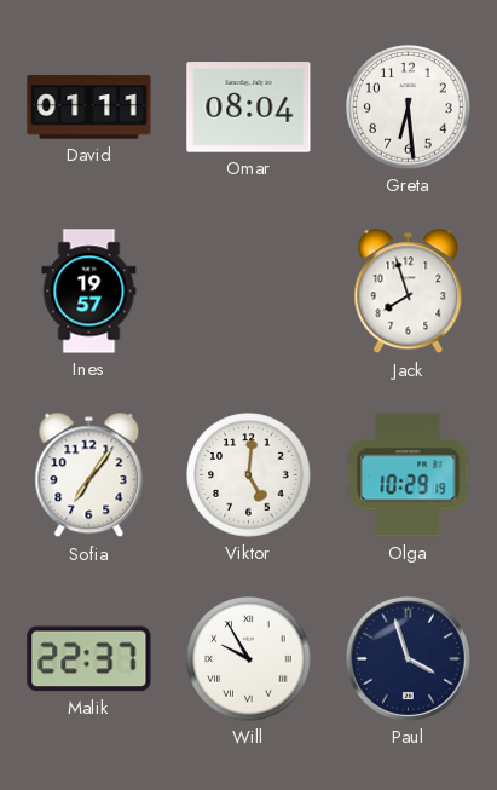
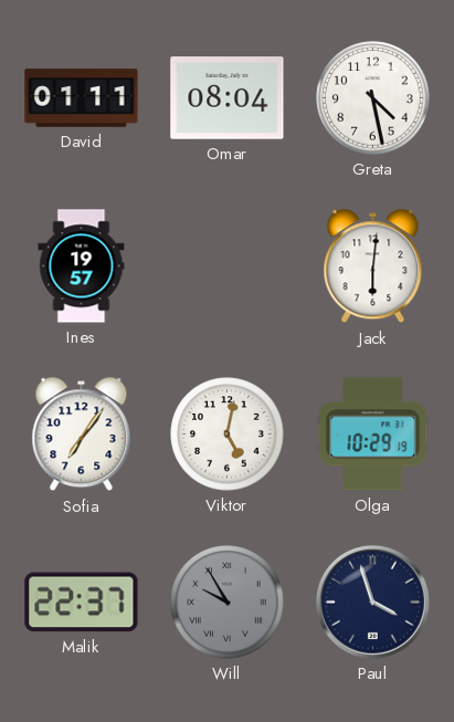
Greta: 6:29 -> 4:28 (373, 98)
Jack: 7:57 -> 6:01 (373, 266)
Viktor: 5:01 -> 5:02 (228, 435)
Will dial: white -> grey (228, 603)
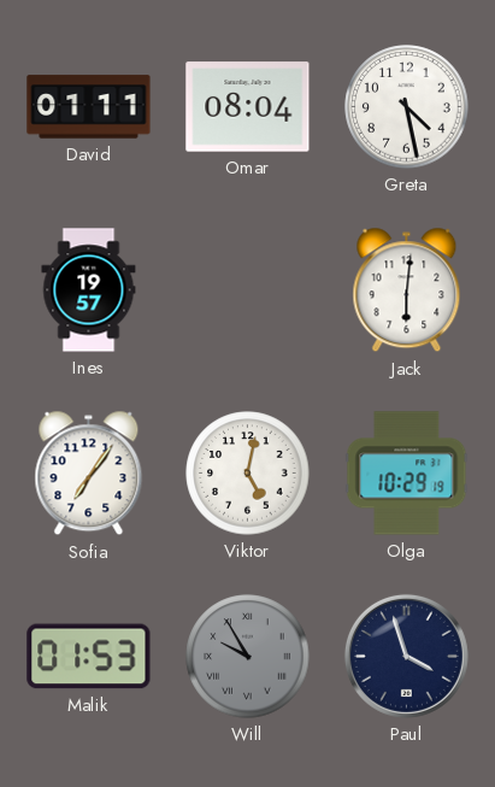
Malik: 22:37 -> 01:53 (89, 657)
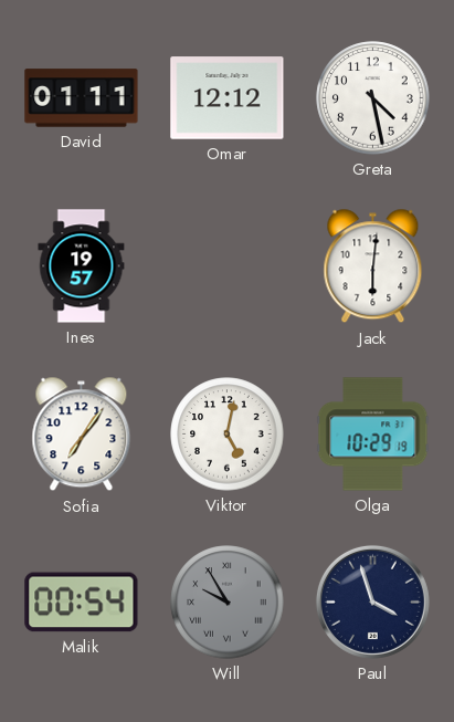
Omar: 08:04 -> 12:12 (228, 98)
Malik: 01:53 -> 00:54 (82, 603)
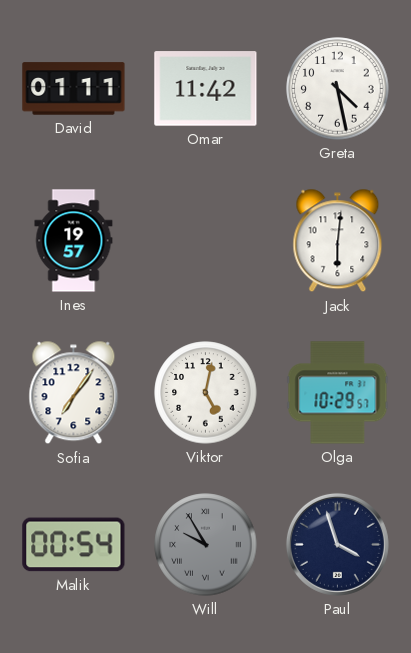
Omar: 12:12 -> 11:42 (206, 89)
Olga: 10:29:19 -> 10:29:57 (338, 393)
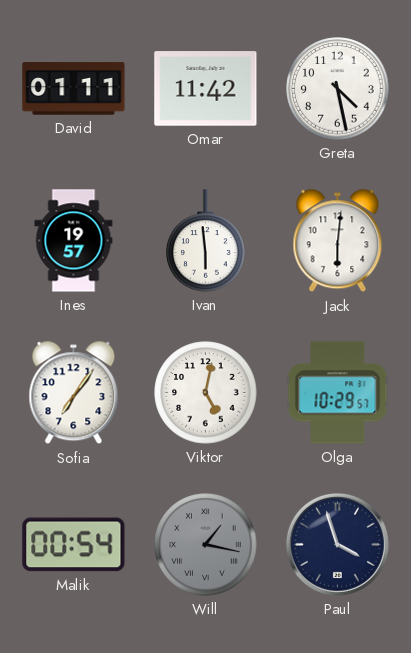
Ivan: none -> 5:59 (206, 241)
Will: 9:55 -> 1:17 (206, 545)
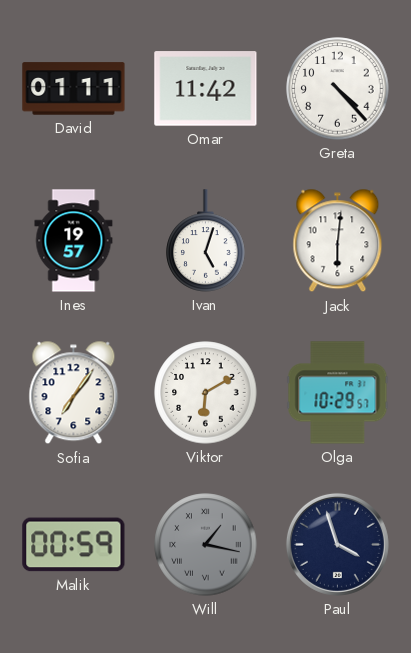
Greta: 4:28 -> 4:23 (338, 89)
Ivan: 5:59 -> 5:03 (206, 241)
Viktor: 5:02 -> 6:10 (206, 393)
Malik: 00:54 -> 00:59 (74, 545)
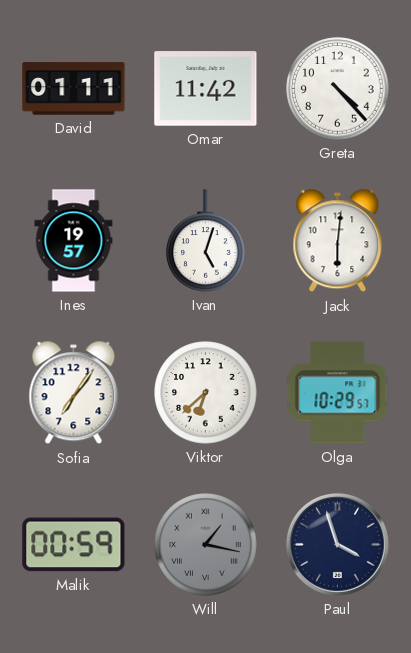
Viktor: 6:10 -> 6:38 (206, 393)
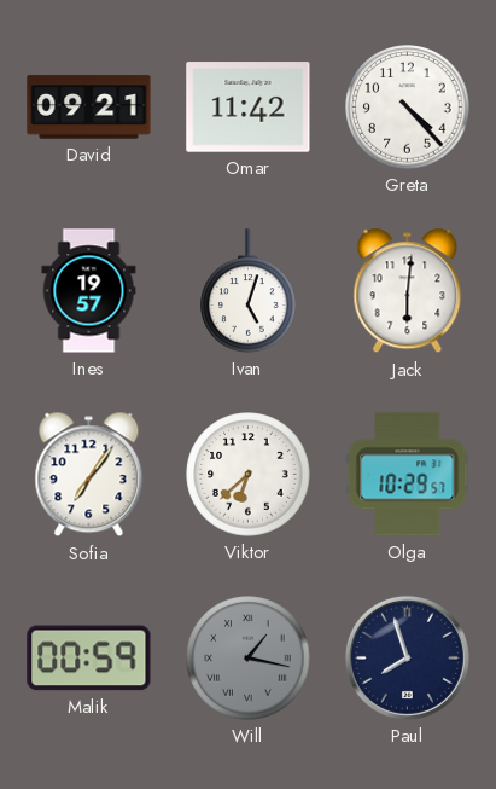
David: 01:11 -> 09:21 (89, 108)
Paul: 3:57 -> 7:57 (407, 657)
